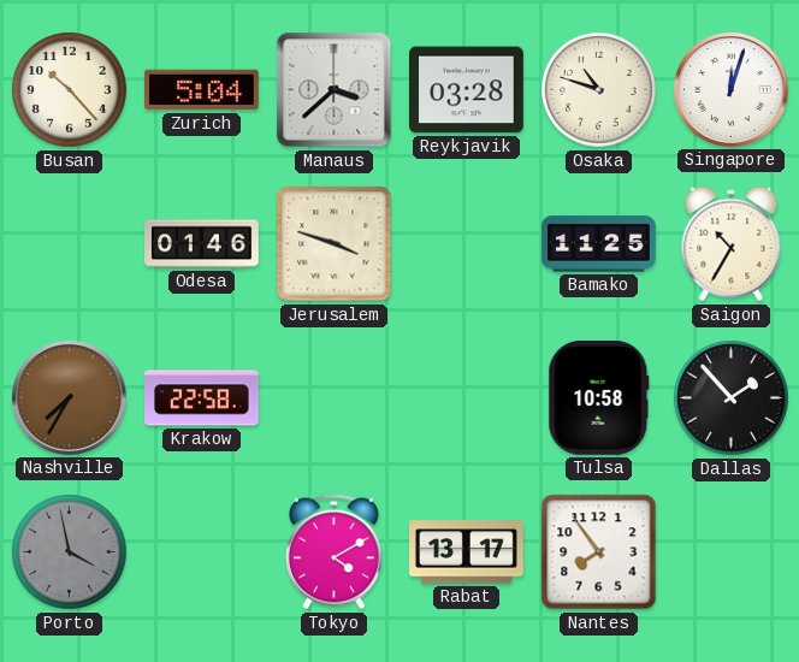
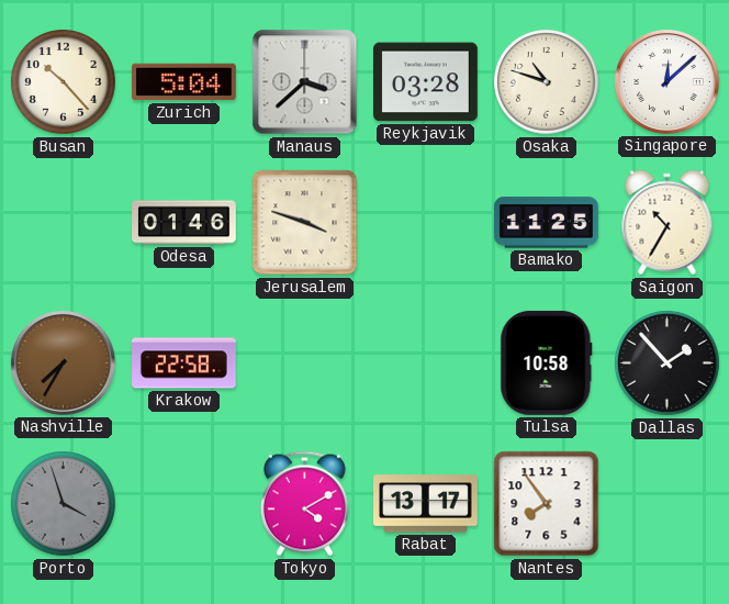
Singapore: 12:03 -> 12:08 (666, 81)
Porto: 3:58 -> 3:57 (64, 504)
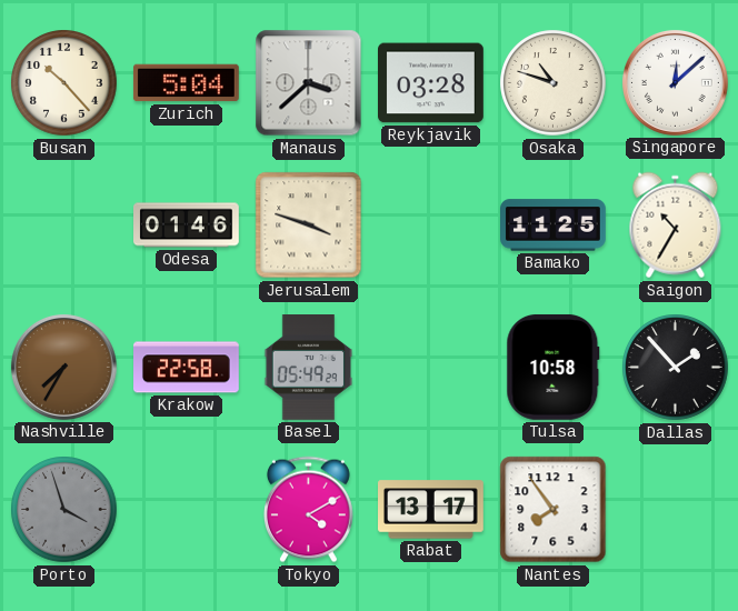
Basel: none -> 05:49 (308, 368)
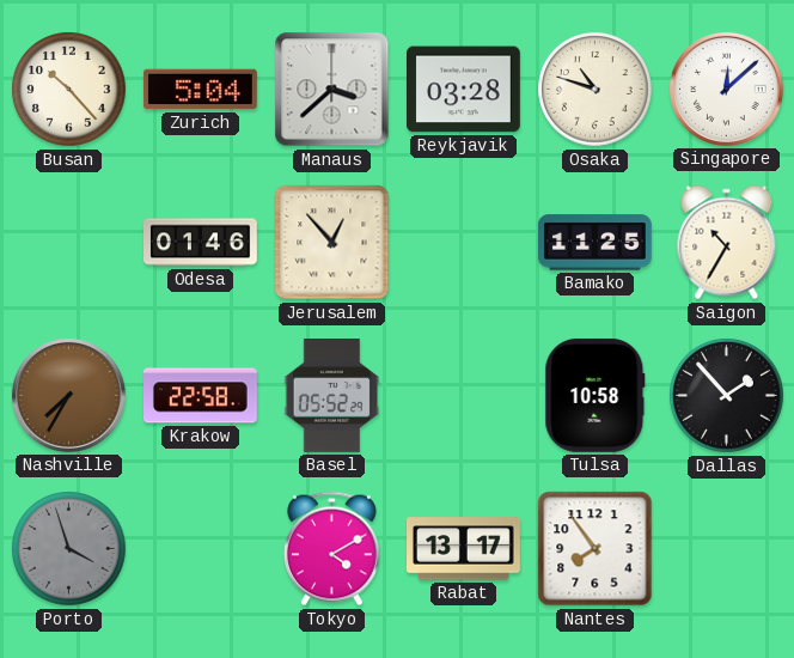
Jerusalem: 3:48 -> 12:53 (332, 243)
Basel: 05:49 -> 05:52 (331, 396)
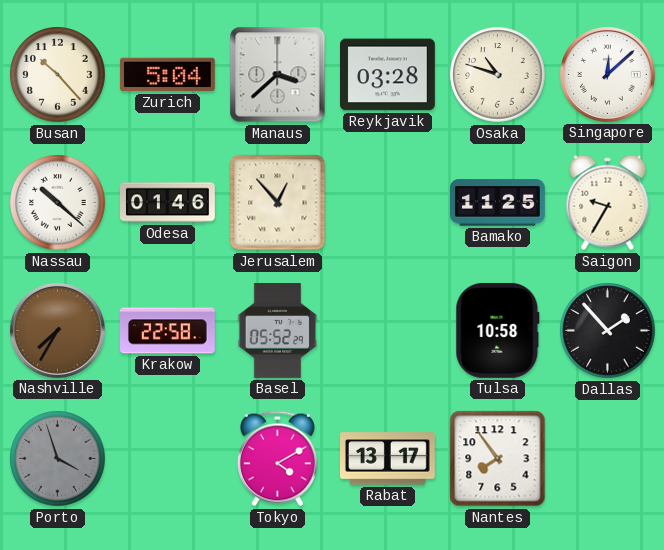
Nassau: none -> 10:22 (58, 203)
Saigon: 10:35 -> 9:35 (608, 203)
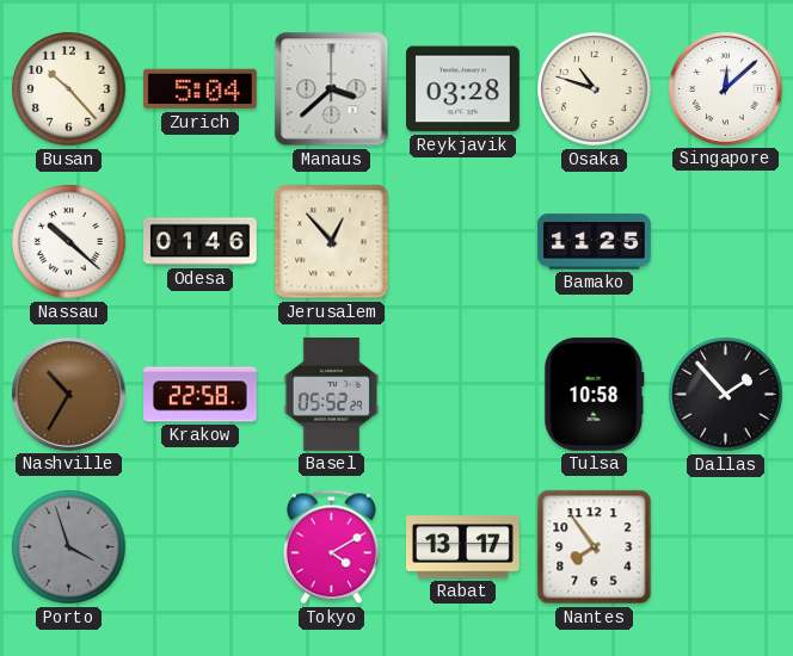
Saigon: 9:35 -> none (608, 203)
Nashville: 7:35 -> 10:35 (68, 394)
